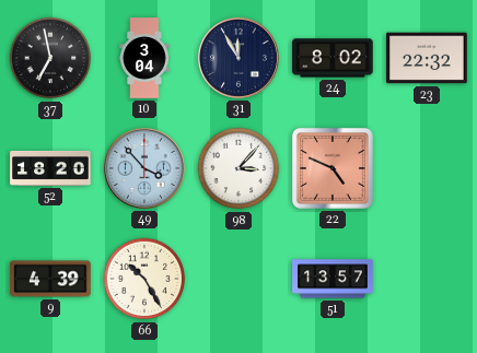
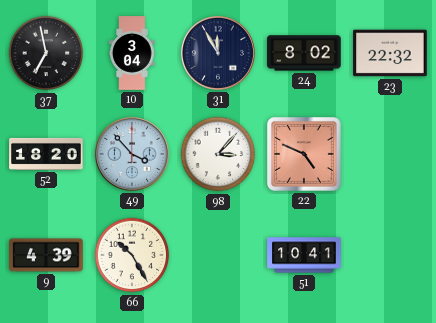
51: 13:57 -> 10:41 (304, 255)
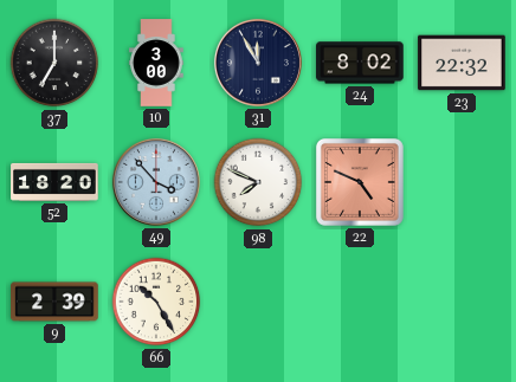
37: 6:58 -> 7:00 (54, 63)
10: 3:04 -> 3:00 (156, 63)
98: 3:07 -> 7:49 (258, 182)
9: 4:39 -> 2:39 (54, 302)
51: 10:41 -> none (304, 255)
